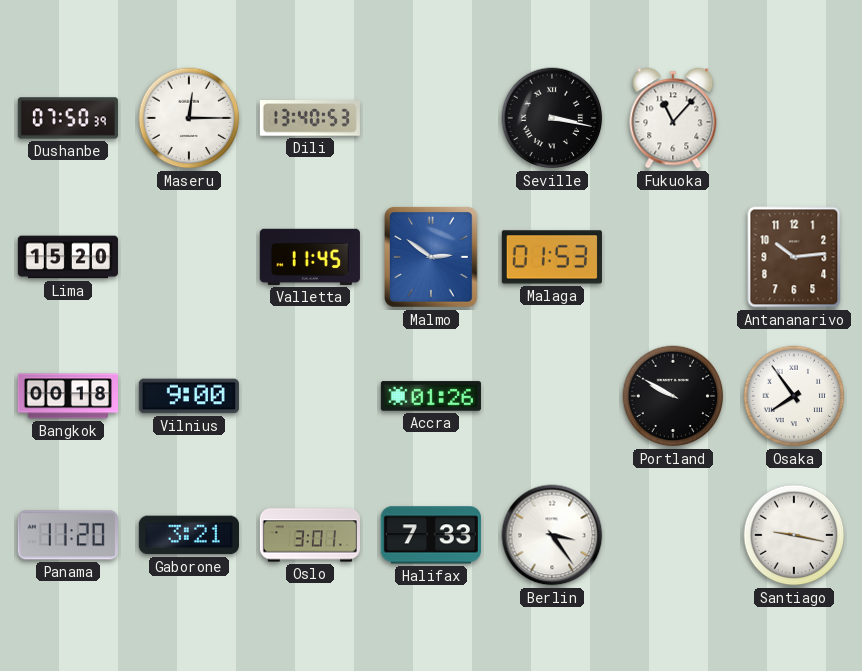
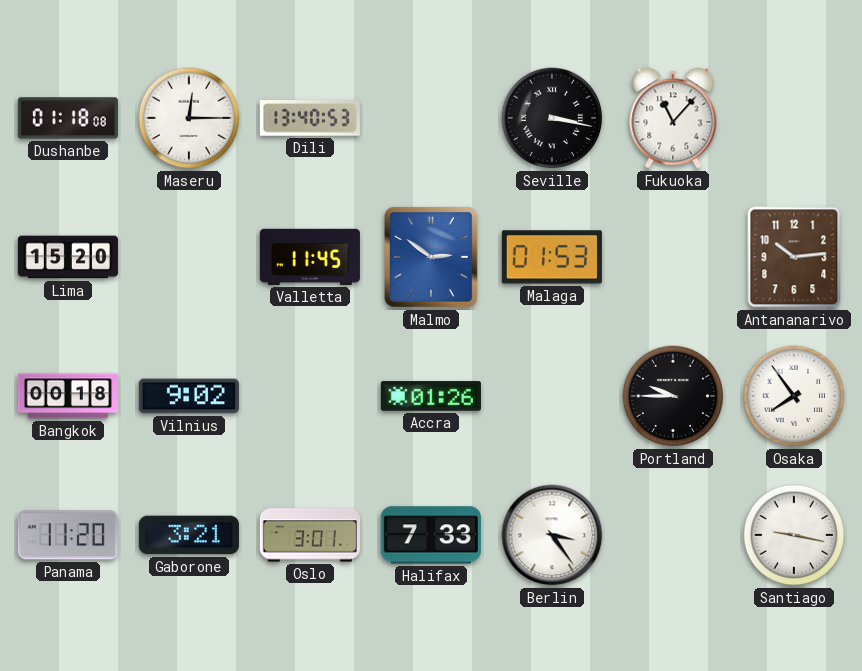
Dushanbe: 07:50 -> 01:18 (68, 118)
Vilnius: 9:00 -> 9:02 (189, 396)
Portland: 9:50 -> 9:45 (673, 396)
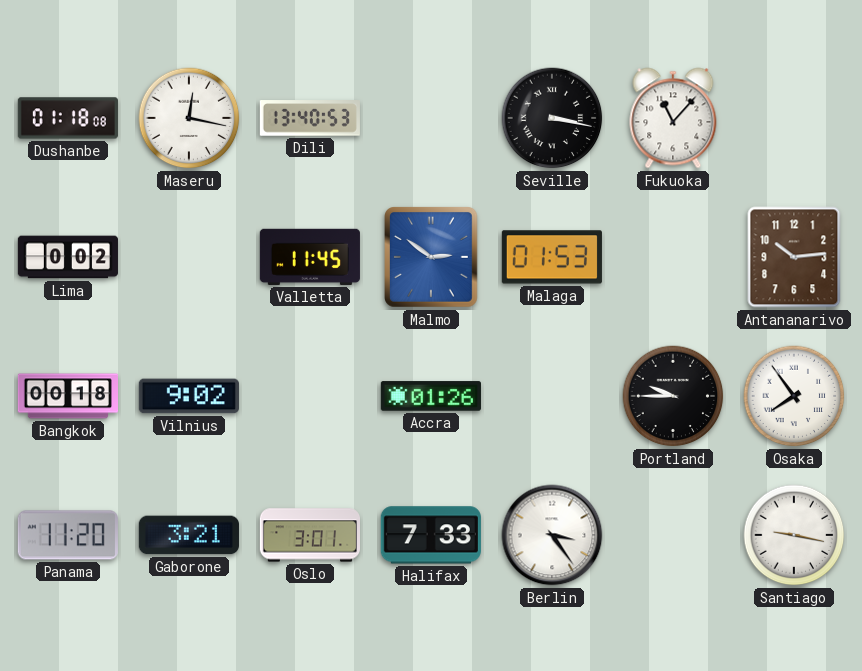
Maseru: 12:15 -> 12:17 (189, 118)
Lima: 15:20 -> 0:02 (68, 257)
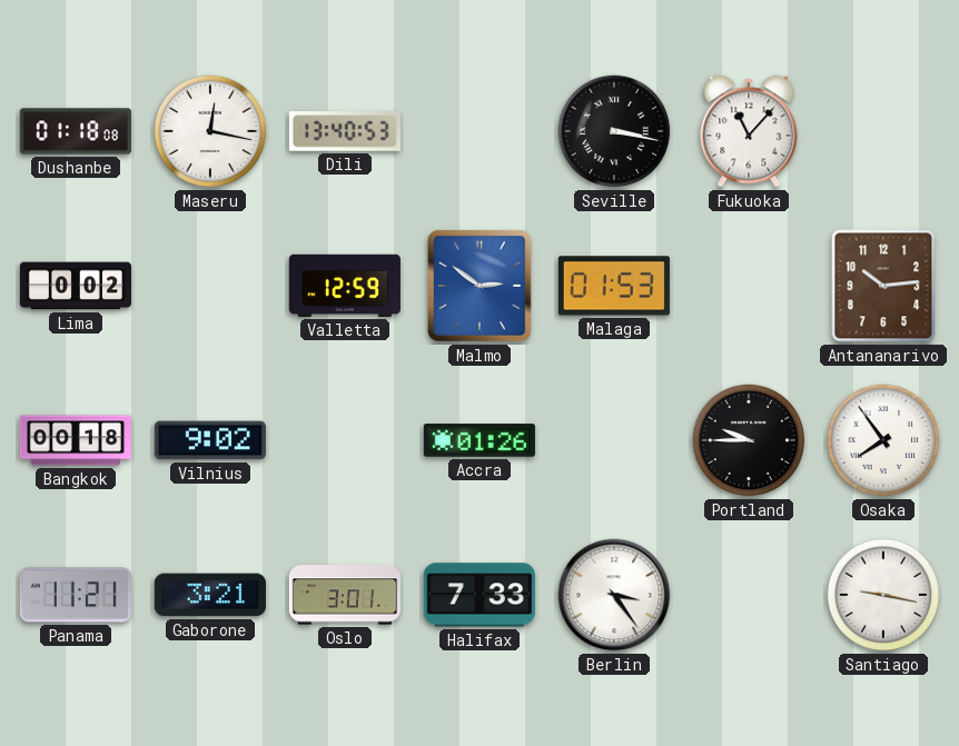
Valletta: 11:45 -> 12:59 (345, 286)
Panama: 11:20 -> 11:21 (76, 595)
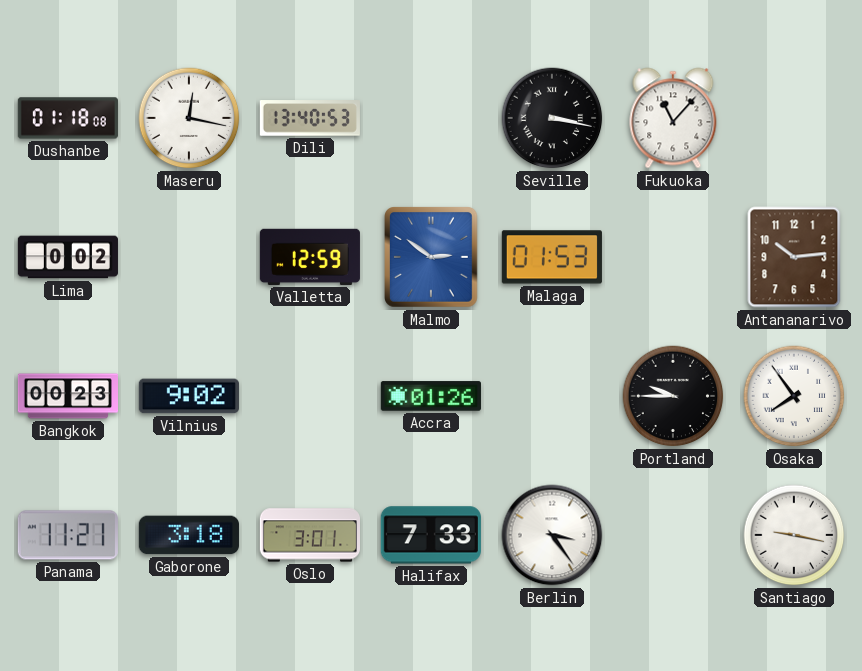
Bangkok: 00:18 -> 00:23 (67, 396)
Gaborone: 3:21 -> 3:18 (189, 535)
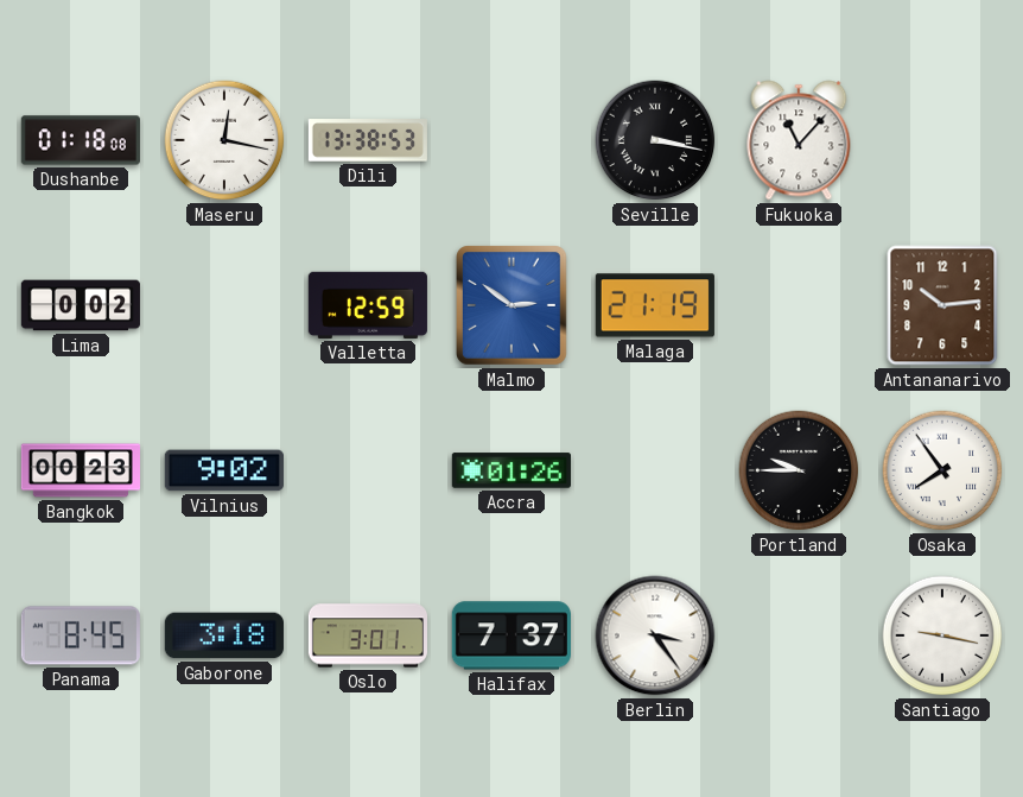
Dili: 13:40 -> 13:38 (368, 140)
Malaga: 01:53 -> 21:19 (655, 305)
Panama: 11:21 -> 8:45 (81, 635)
Halifax: 7:33 -> 7:37 (512, 635)
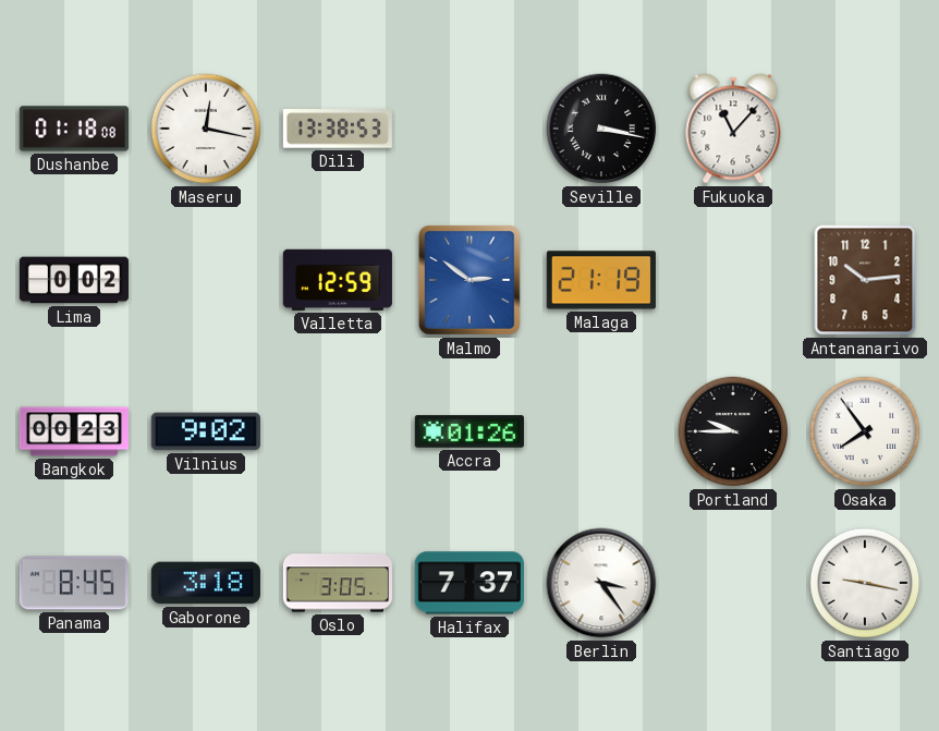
Oslo: 3:01 -> 3:05 (337, 583)
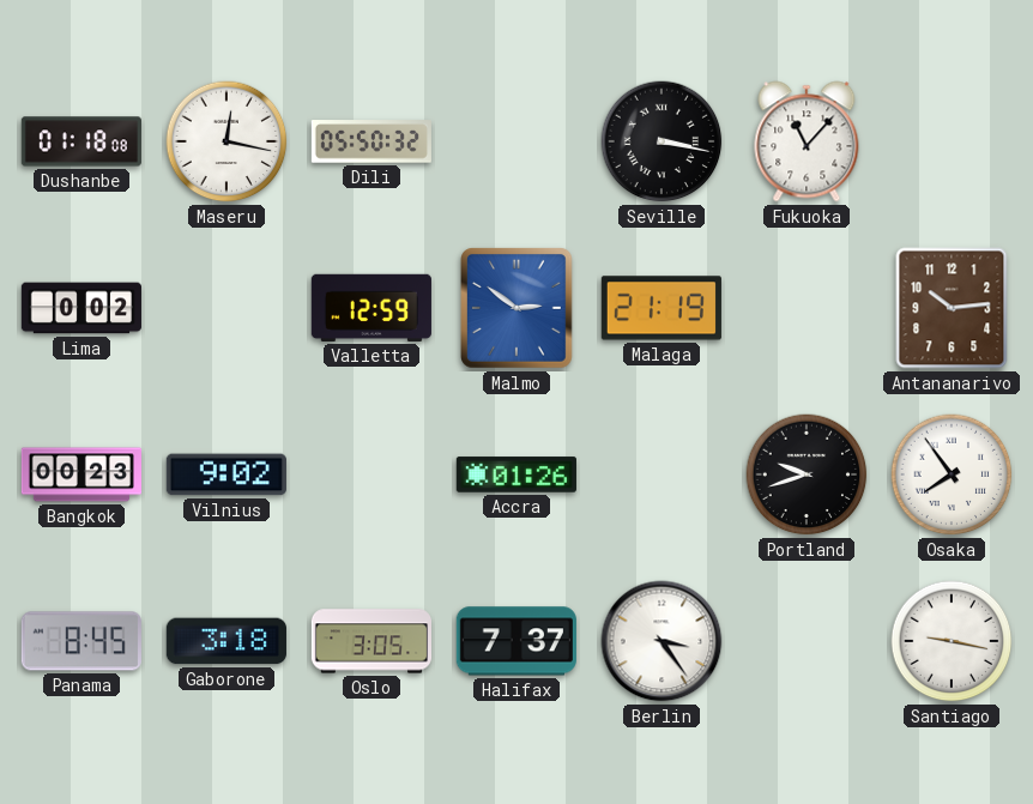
Dili: 13:38 -> 05:50 (371, 141)
Portland: 9:45 -> 9:42 (807, 474)
